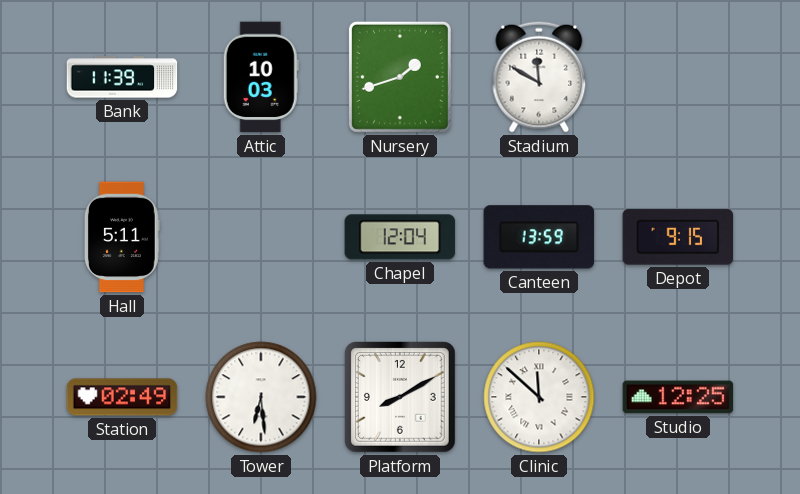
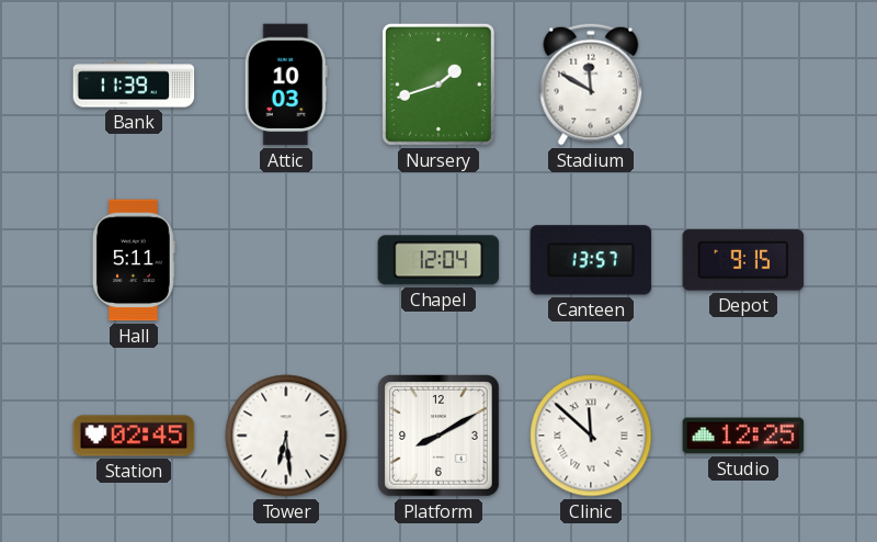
Canteen: 13:59 -> 13:57 (591, 260)
Station: 02:49 -> 02:45 (134, 436)
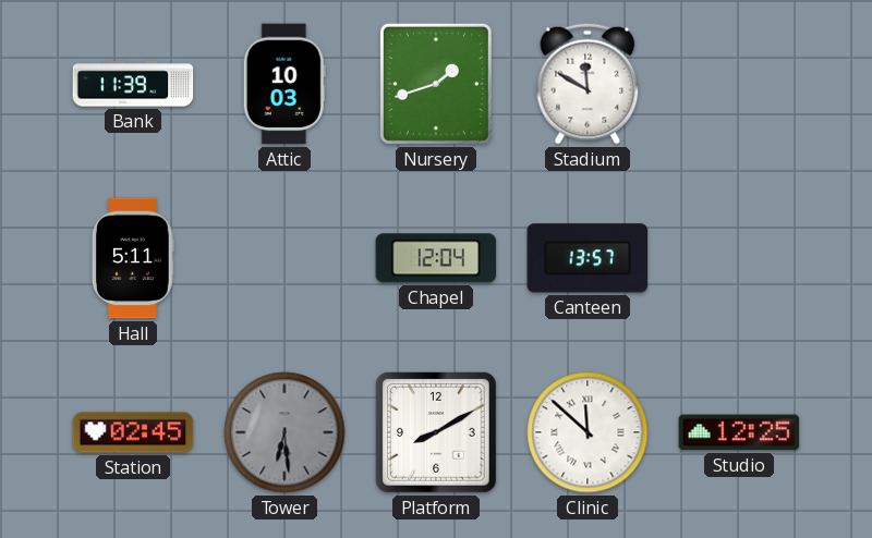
Depot: 9:15 -> none (743, 260)
Tower dial: white -> grey (284, 432)
